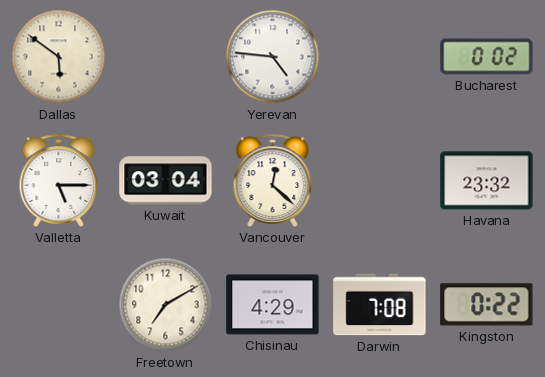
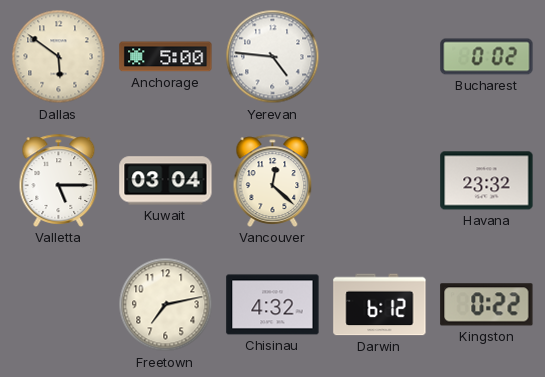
Anchorage: none -> 5:00 (166, 57)
Freetown: 7:10 -> 7:13 (166, 305)
Chisinau: 4:29 -> 4:32 (273, 305)
Darwin: 7:08 -> 6:12 (380, 305)
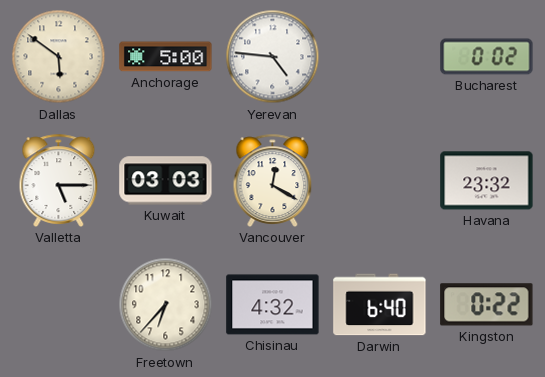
Kuwait: 03:04 -> 03:03 (166, 181)
Vancouver: 12:22 -> 12:20 (273, 180)
Freetown: 7:13 -> 6:37 (166, 305)
Darwin: 6:12 -> 6:40 (380, 305)
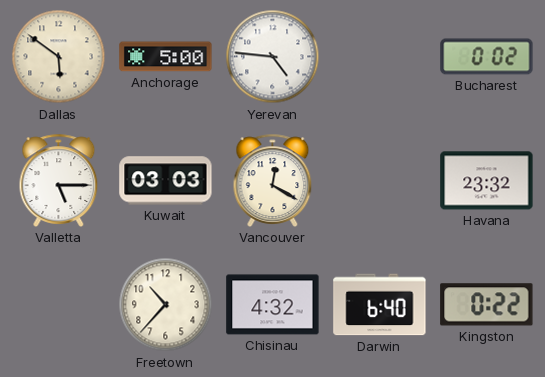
Freetown: 6:37 -> 10:37 (166, 305)
